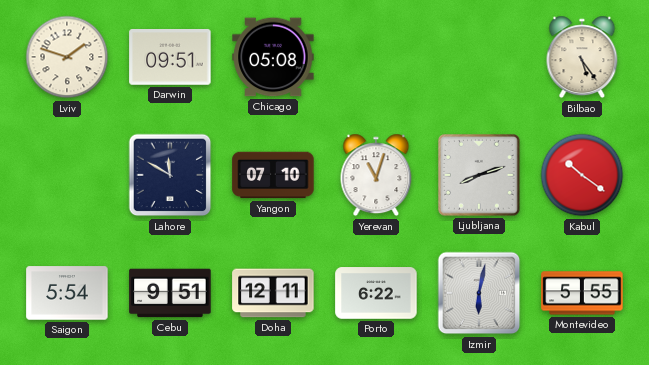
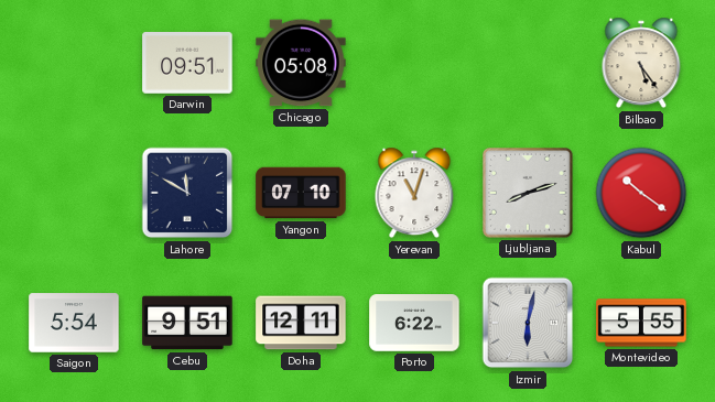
Lviv: 1:48 -> none (67, 57)
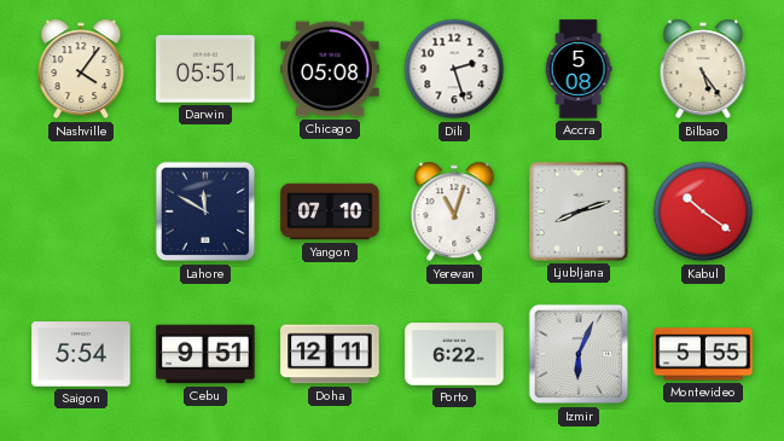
Nashville: none -> 4:06 (81, 69)
Darwin: 09:51 -> 05:51 (205, 70)
Dili: none -> 2:27 (454, 69)
Accra: none -> 5:08 (579, 69)
Izmir: 6:02 -> 6:04 (579, 354)
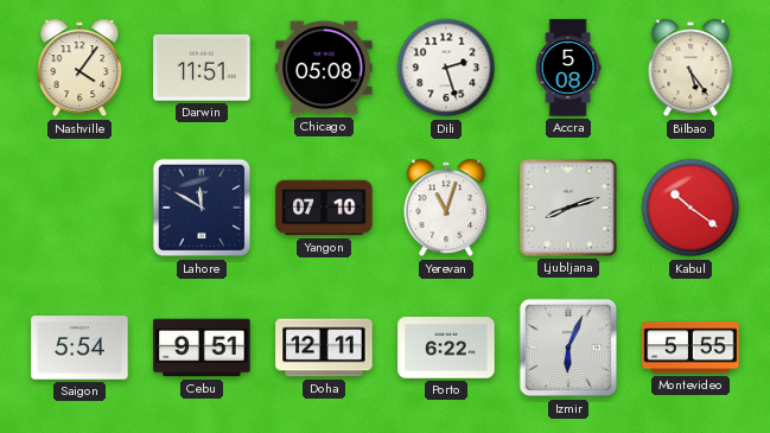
Darwin: 05:51 -> 11:51 (202, 69)
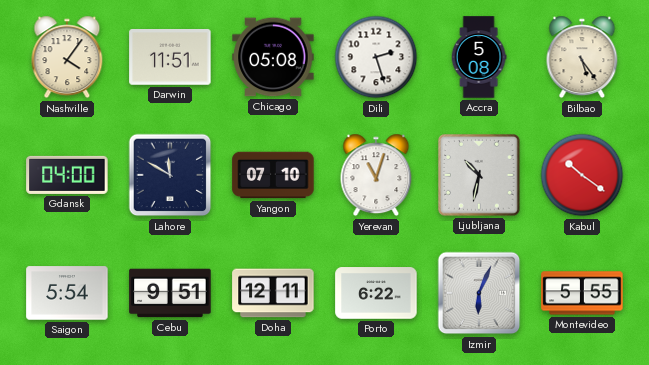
Gdansk: none -> 04:00 (67, 175)
Ljubljana: 8:12 -> 10:32 (480, 176)
